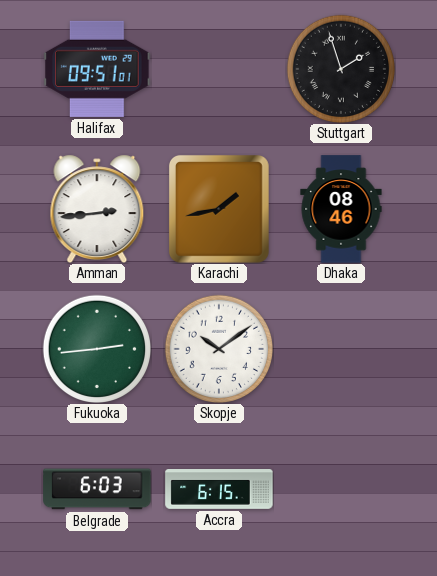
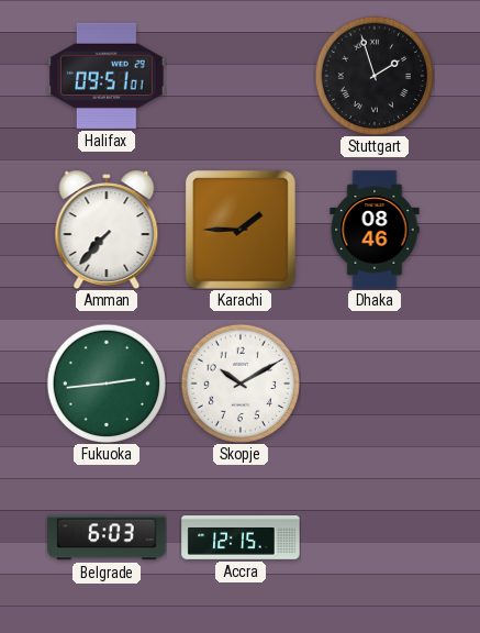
Amman: 2:44 -> 7:37 (107, 230)
Karachi: 1:43 -> 1:45 (241, 230)
Skopje: 10:09 -> 10:10 (239, 382)
Accra: 6:15 -> 12:15 (241, 538)
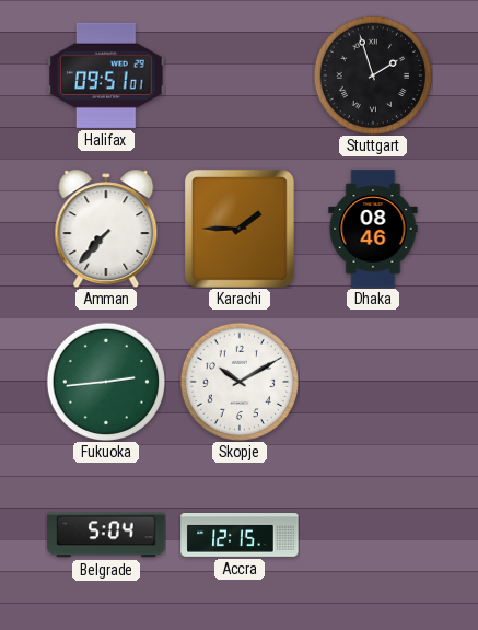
Belgrade: 6:03 -> 5:04 (106, 535)
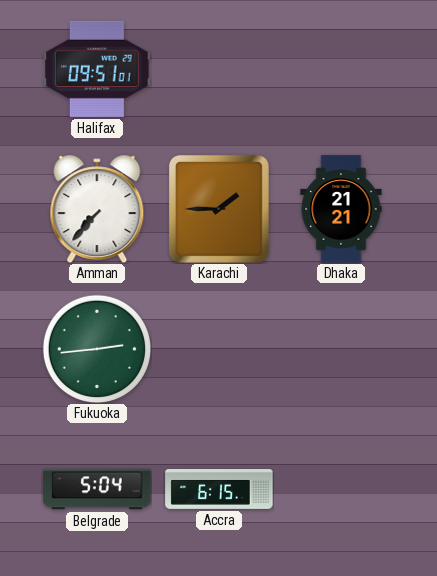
Stuttgart: 1:57 -> none (372, 74)
Dhaka: 08:46 -> 21:21 (341, 209)
Skopje: 10:10 -> none (238, 381)
Accra: 12:15 -> 6:15 (219, 490)
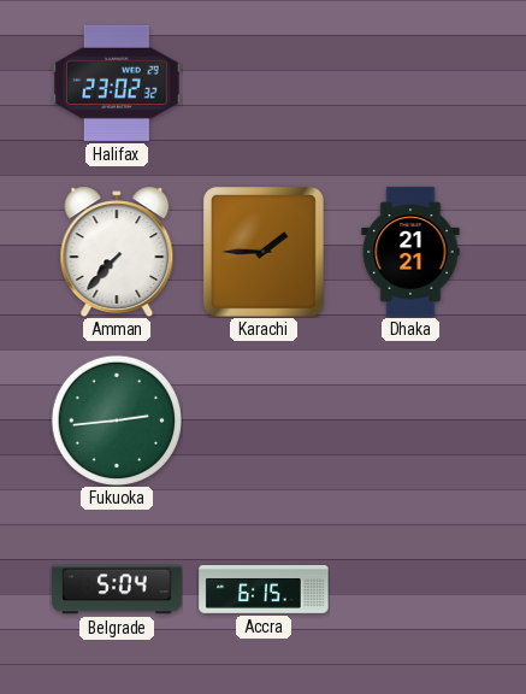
Halifax: 09:51 -> 23:02 (117, 83)
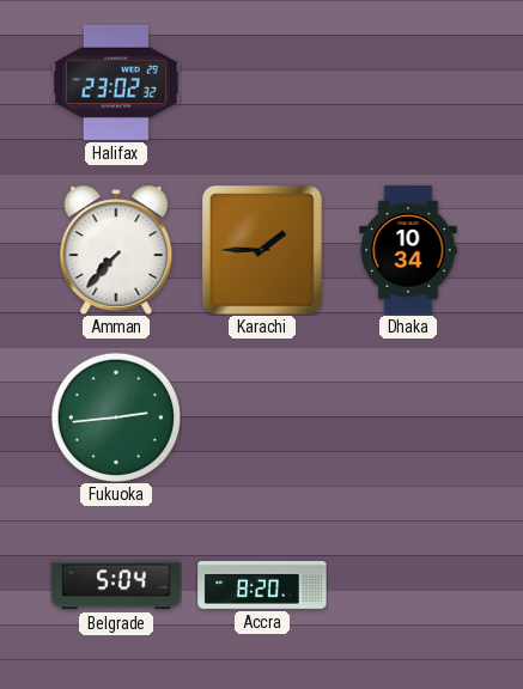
Dhaka: 21:21 -> 10:34 (408, 250)
Accra: 6:15 -> 8:20 (262, 586)
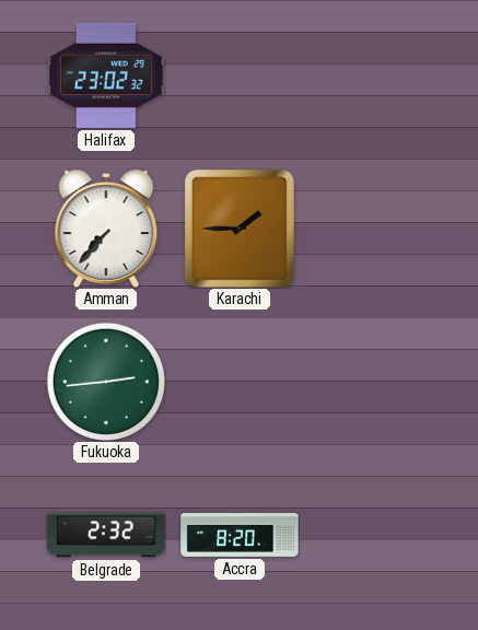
Dhaka: 10:34 -> none (408, 250)
Belgrade: 5:04 -> 2:32 (106, 535)
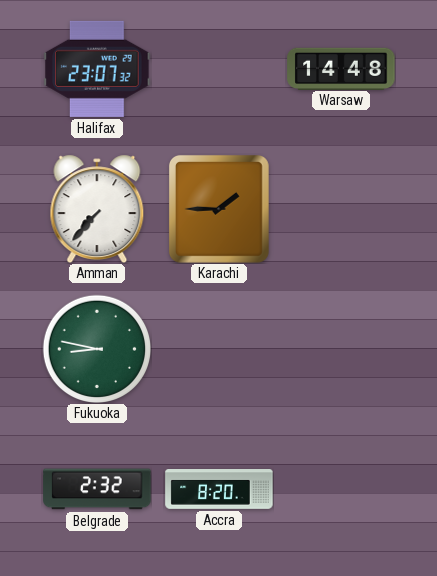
Halifax: 23:02 -> 23:07 (97, 69)
Warsaw: none -> 14:48 (341, 68)
Fukuoka: 2:44 -> 8:47 (96, 348)
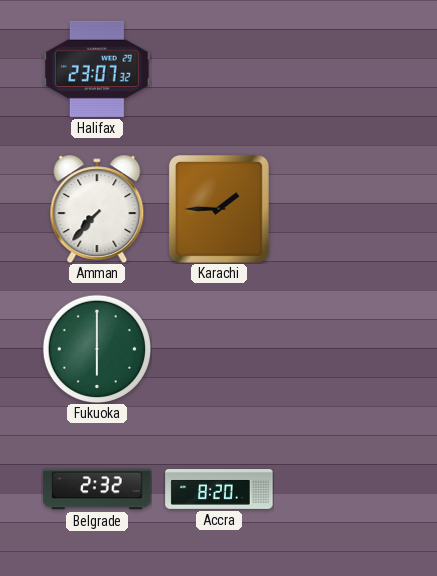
Warsaw: 14:48 -> none (341, 68)
Fukuoka: 8:47 -> 6:00 (96, 348)
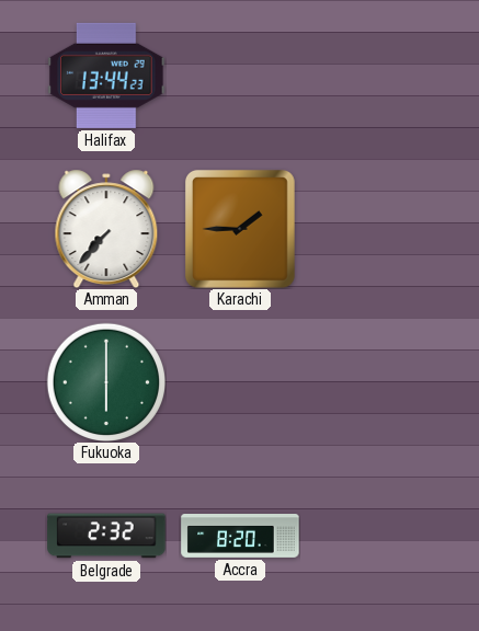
Halifax: 23:07 -> 13:44 (106, 76)
